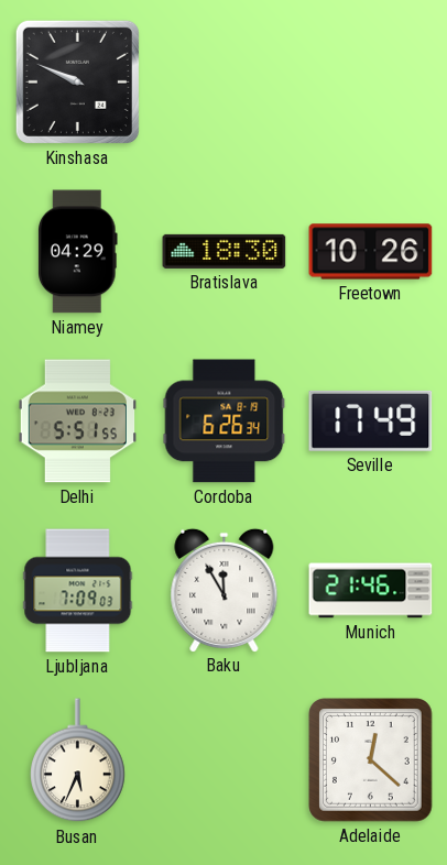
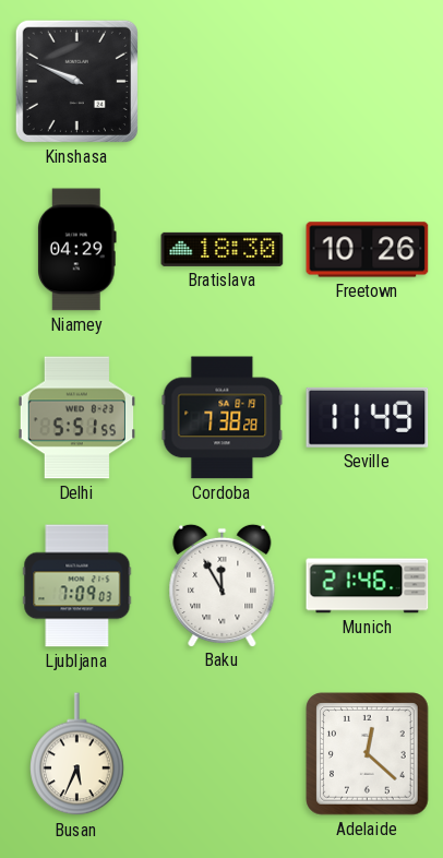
Cordoba: 6:26 -> 7:38 (223, 418)
Seville: 17:49 -> 11:49 (368, 417)
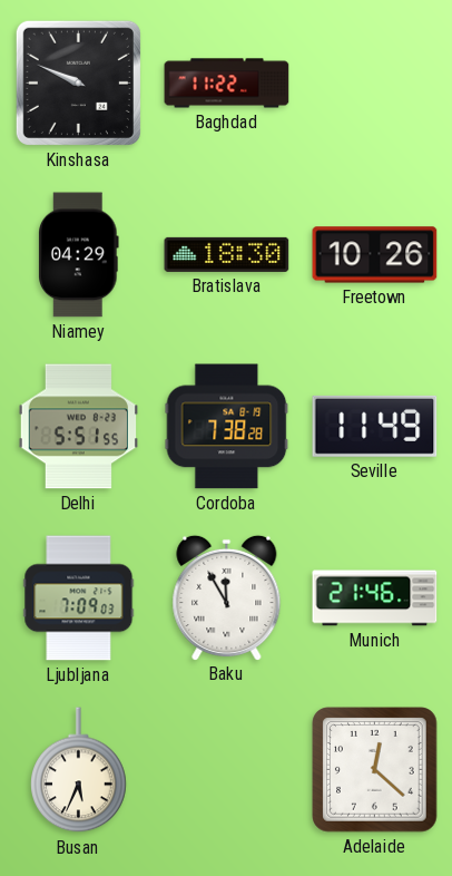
Baghdad: none -> 11:22 (227, 84)
